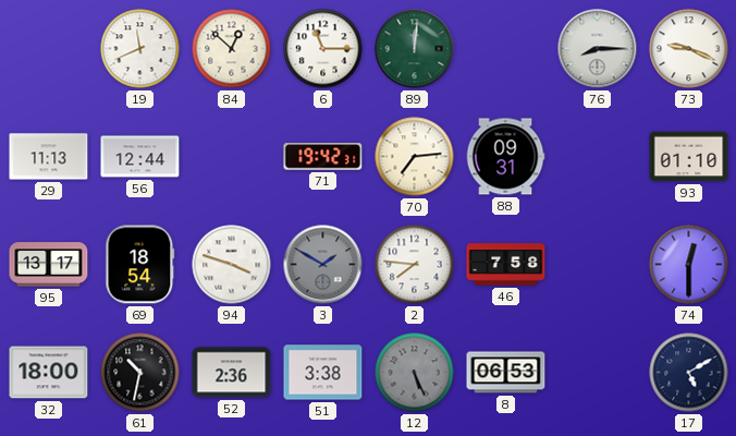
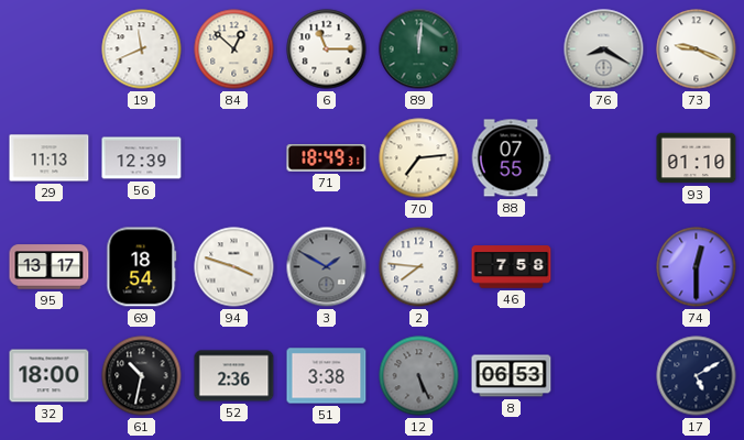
76: 8:15 -> 8:20 (604, 50)
56: 12:44 -> 12:39 (142, 158)
71: 19:42 -> 18:49 (327, 158)
88: 09:31 -> 07:55 (511, 158)
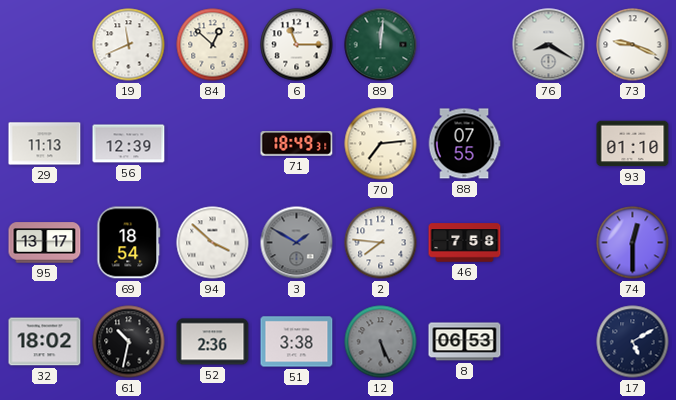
94: 3:48 -> 3:52 (213, 243)
32: 18:00 -> 18:02 (45, 342)
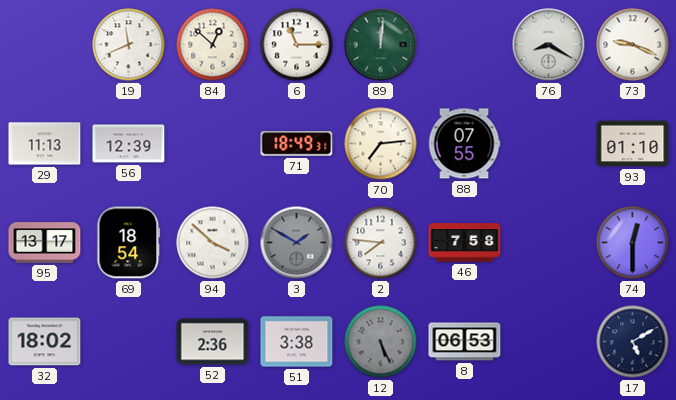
61: 10:32 -> none (129, 342)
